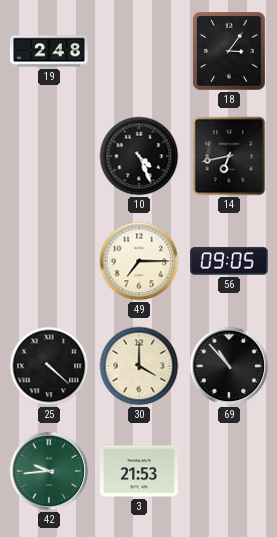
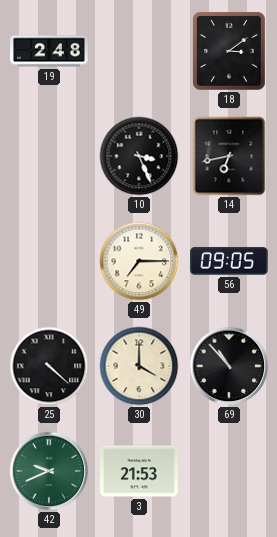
18: 3:06 -> 3:09 (230, 52)
10: 4:26 -> 3:26 (139, 156)
42: 9:44 -> 9:41 (49, 471)
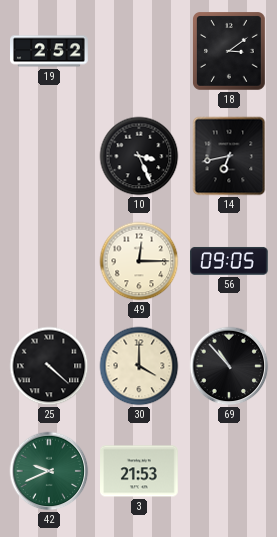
19: 2:48 -> 2:52 (49, 51)
49: 7:15 -> 12:15 (139, 261)
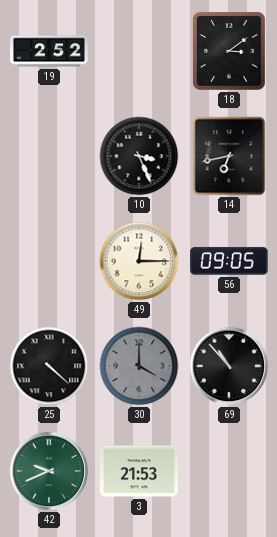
30 dial: cream -> grey (139, 366)
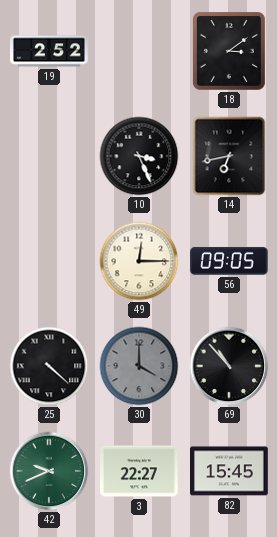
3: 21:53 -> 22:27 (140, 471)
82: none -> 15:45 (230, 471)
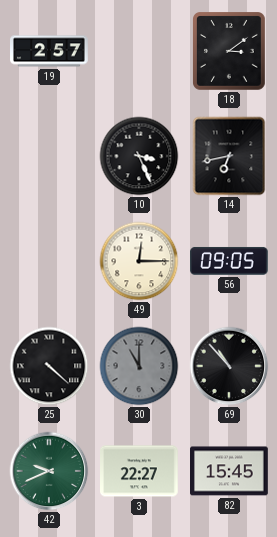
19: 2:52 -> 2:57 (49, 51)
30: 4:00 -> 11:00 (139, 366)
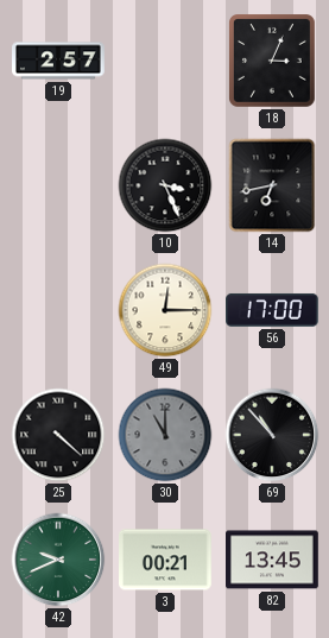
18: 3:09 -> 3:04 (273, 62)
56: 09:05 -> 17:00 (273, 310)
3: 22:27 -> 00:21 (166, 560)
82: 15:45 -> 13:45 (273, 560)
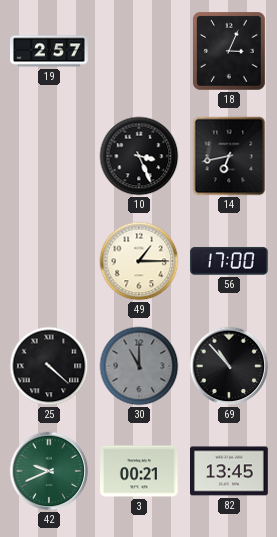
49: 12:15 -> 1:15 (139, 261)
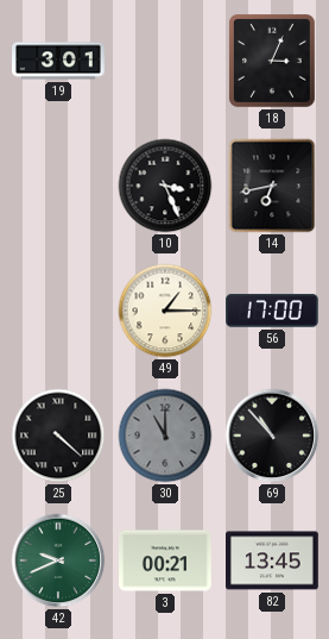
19: 2:57 -> 3:01 (58, 61)
